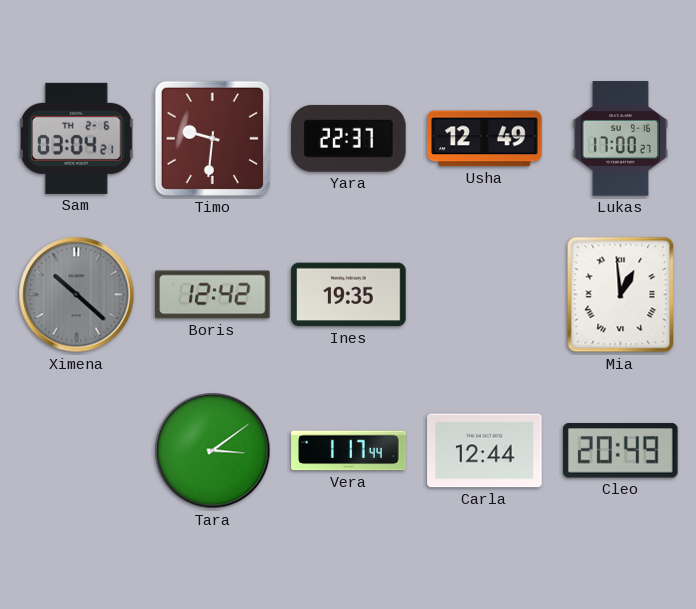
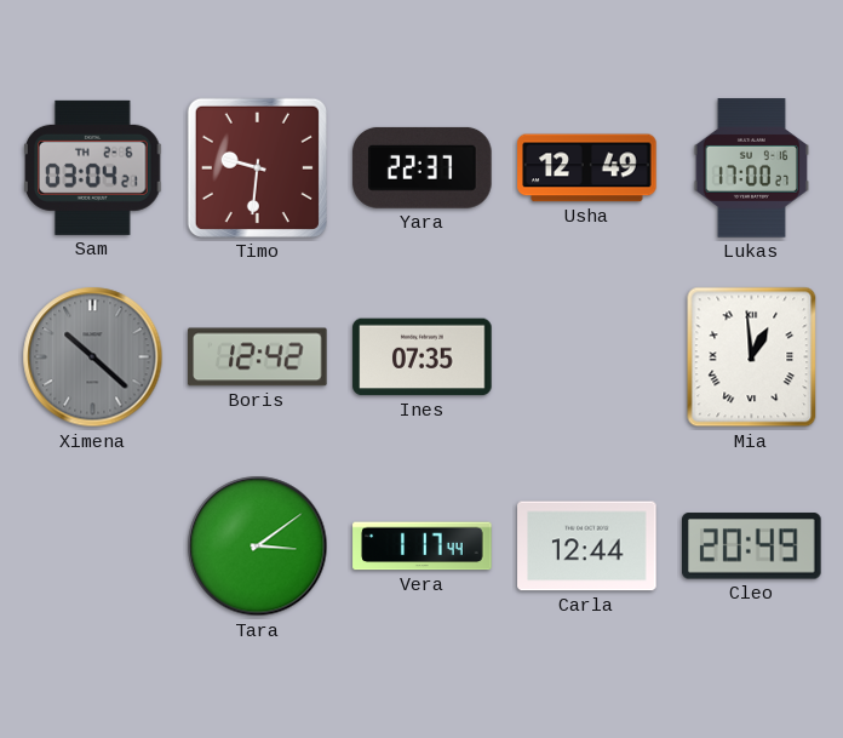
Ines: 19:35 -> 07:35 (423, 357)
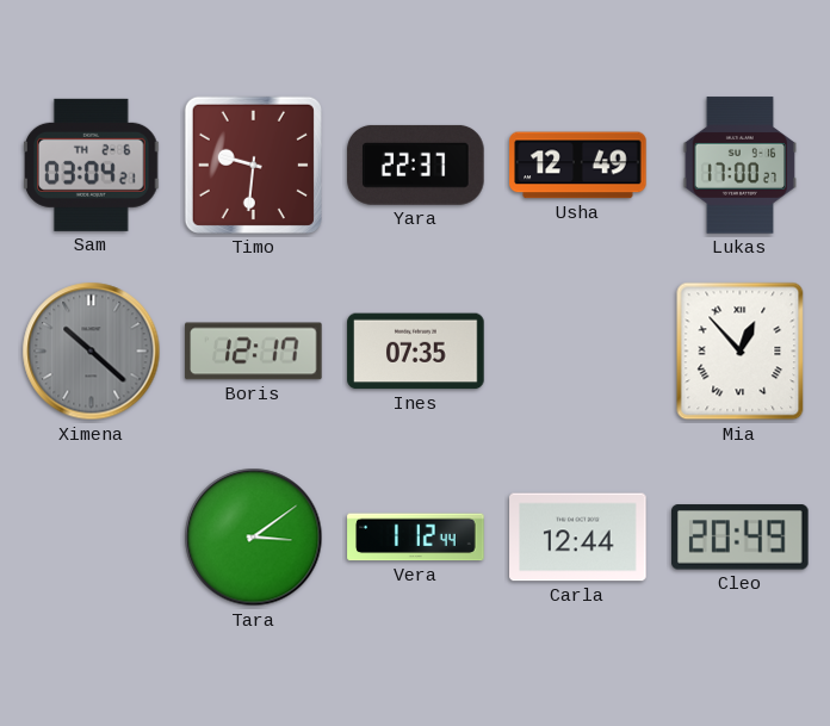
Boris: 12:42 -> 12:17 (254, 352)
Mia: 12:59 -> 12:53 (741, 352)
Vera: 1:17 -> 1:12 (416, 538)
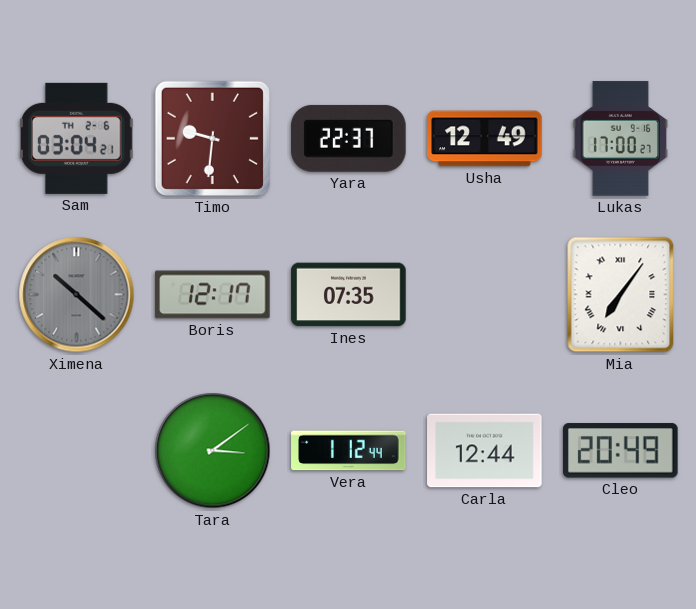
Mia: 12:53 -> 7:06 (621, 295)
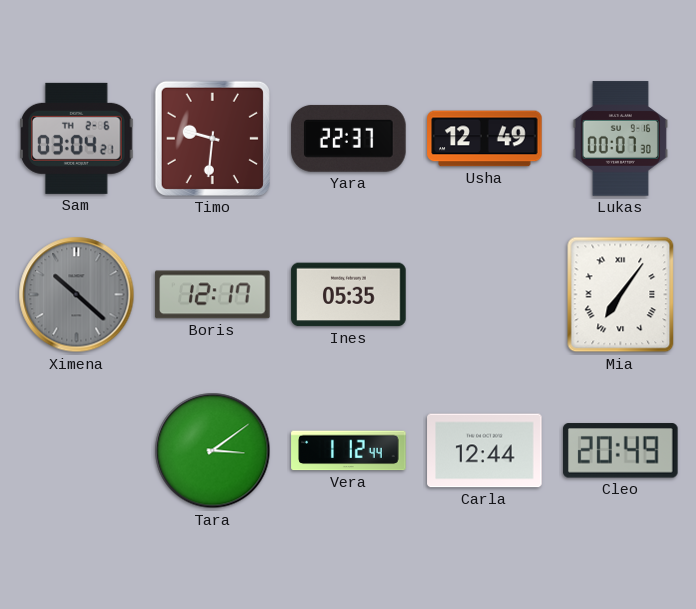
Lukas: 17:00 -> 00:07 (620, 139)
Ines: 07:35 -> 05:35 (349, 295)
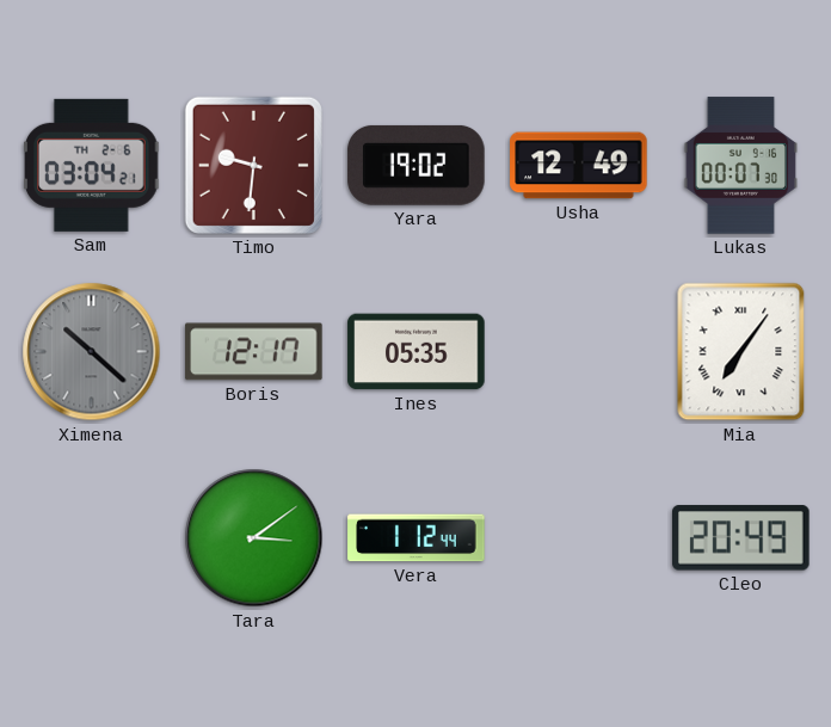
Yara: 22:37 -> 19:02 (417, 165)
Carla: 12:44 -> none (485, 451)
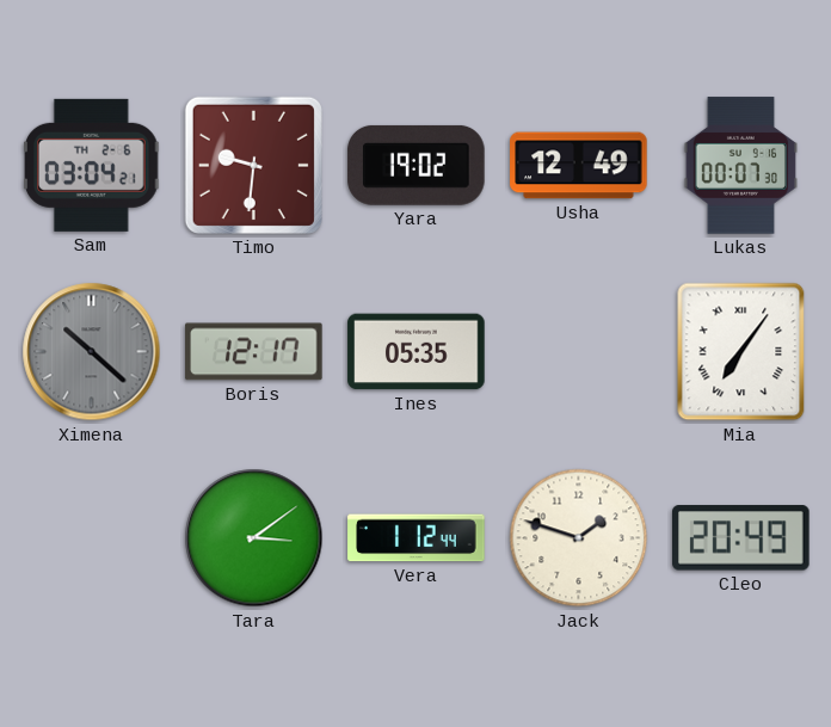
Jack: none -> 1:48 (579, 538)
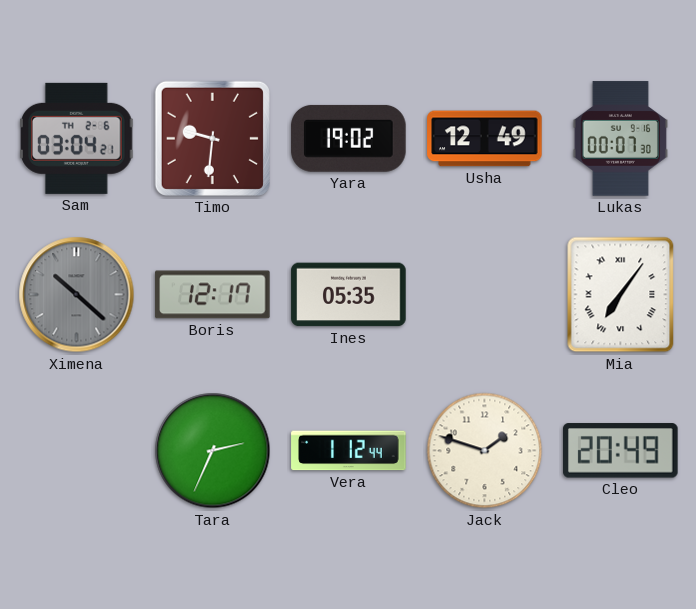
Tara: 3:09 -> 2:34 (213, 451)
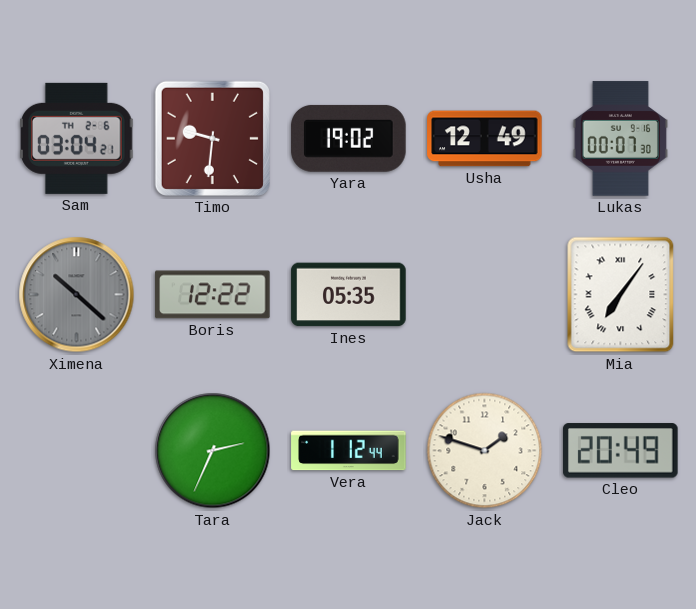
Boris: 12:17 -> 12:22 (213, 295)
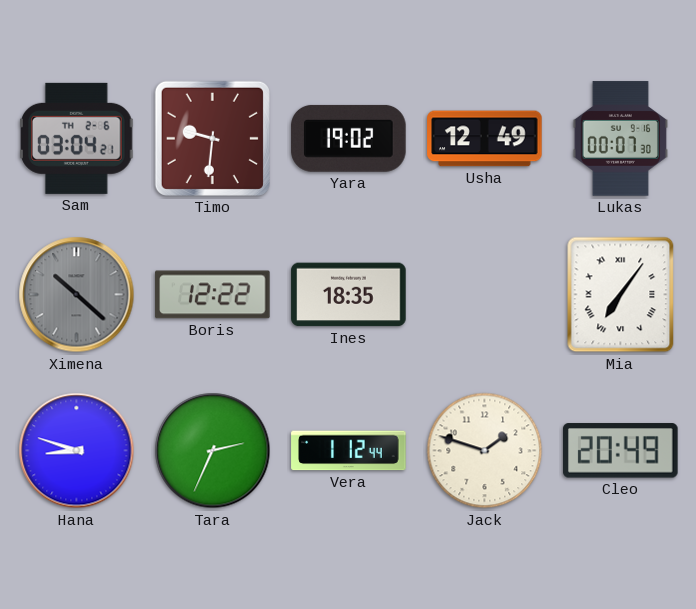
Ines: 05:35 -> 18:35 (349, 295)
Hana: none -> 8:48 (77, 451)
